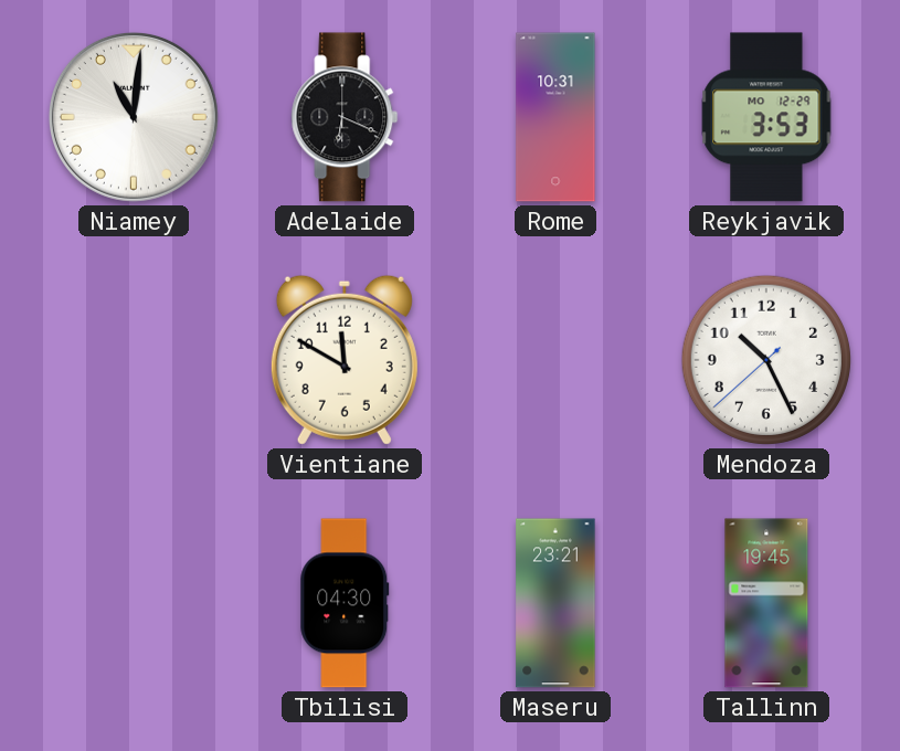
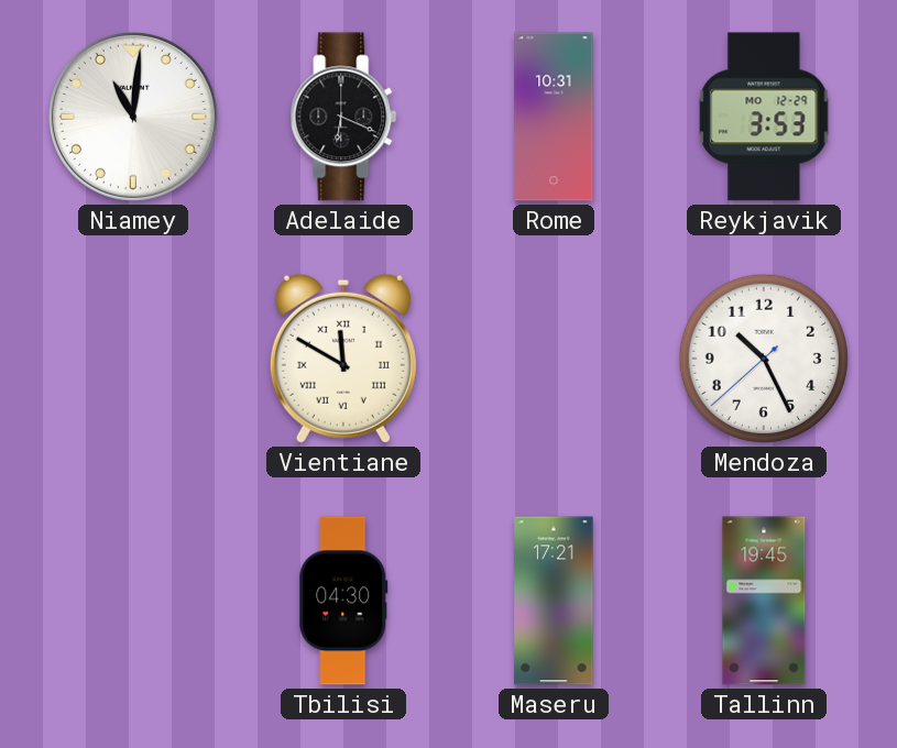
Vientiane numerals: Arabic -> Roman (343, 359)
Maseru: 23:21 -> 17:21 (554, 601)
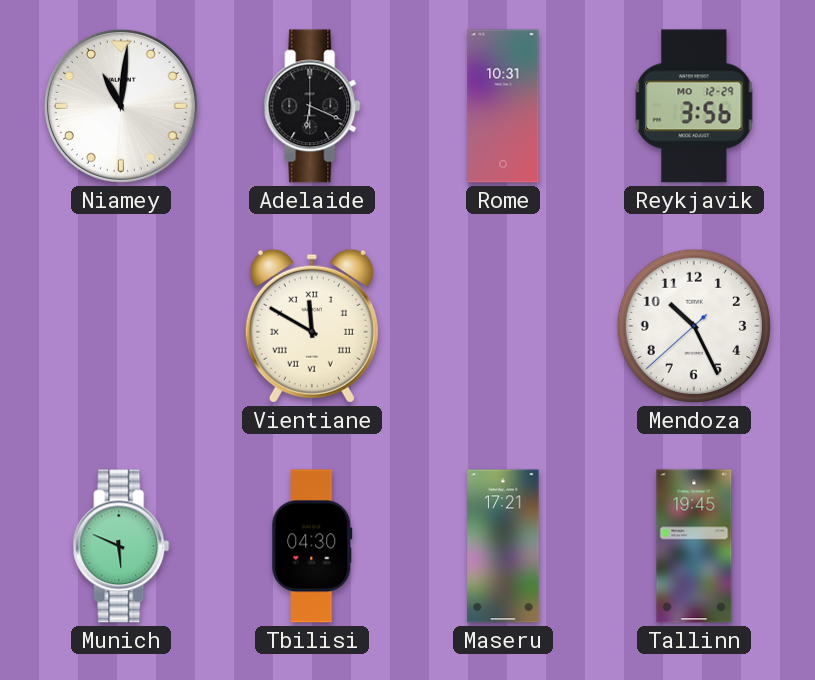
Reykjavik: 3:53 -> 3:56 (694, 106)
Munich: none -> 5:49 (121, 546)
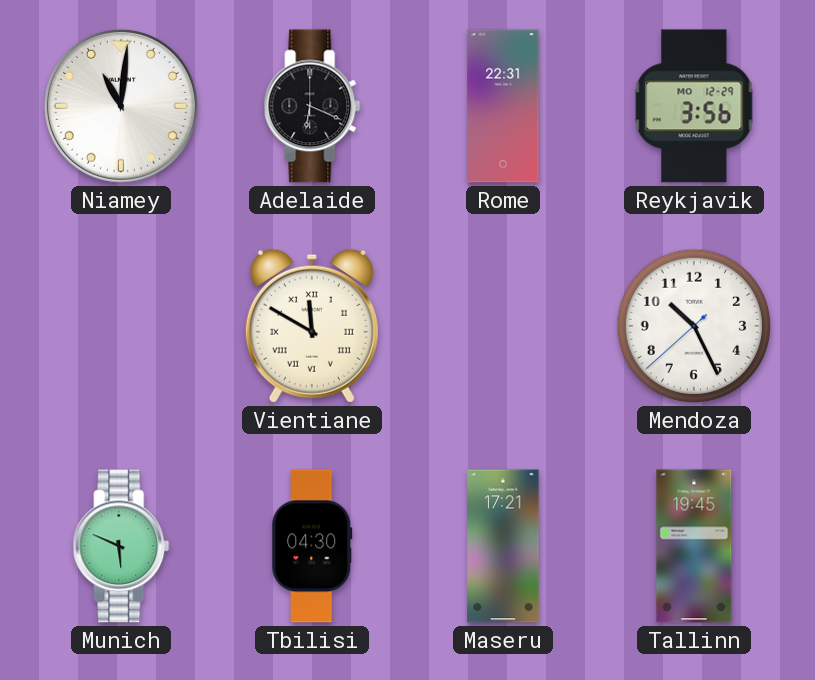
Rome: 10:31 -> 22:31 (503, 106)
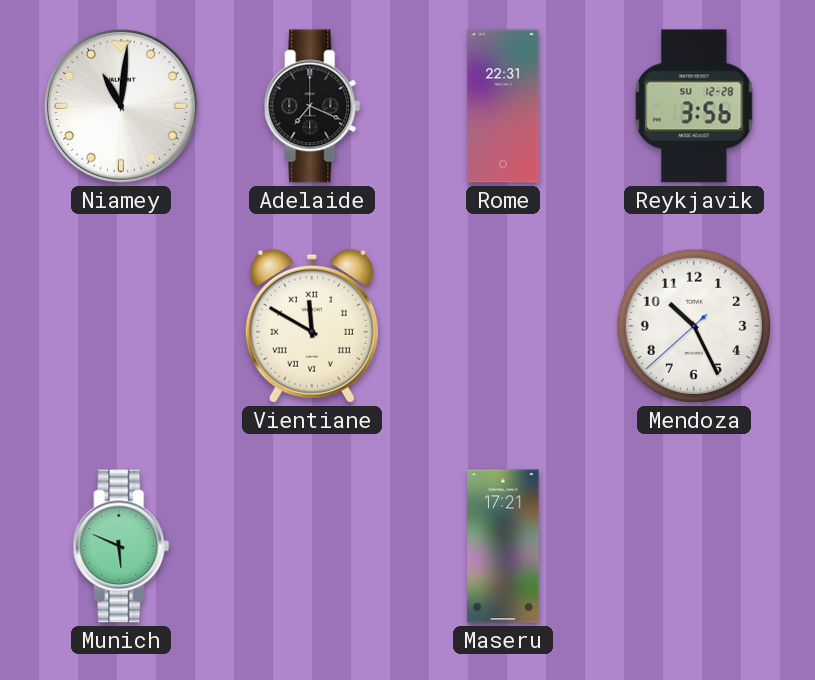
Adelaide: 6:19 -> 7:19 (312, 106)
Reykjavik date: MO 12-29 -> SU 12-28 (694, 106)
Tbilisi: 04:30 -> none (312, 546)
Tallinn: 19:45 -> none (694, 546)
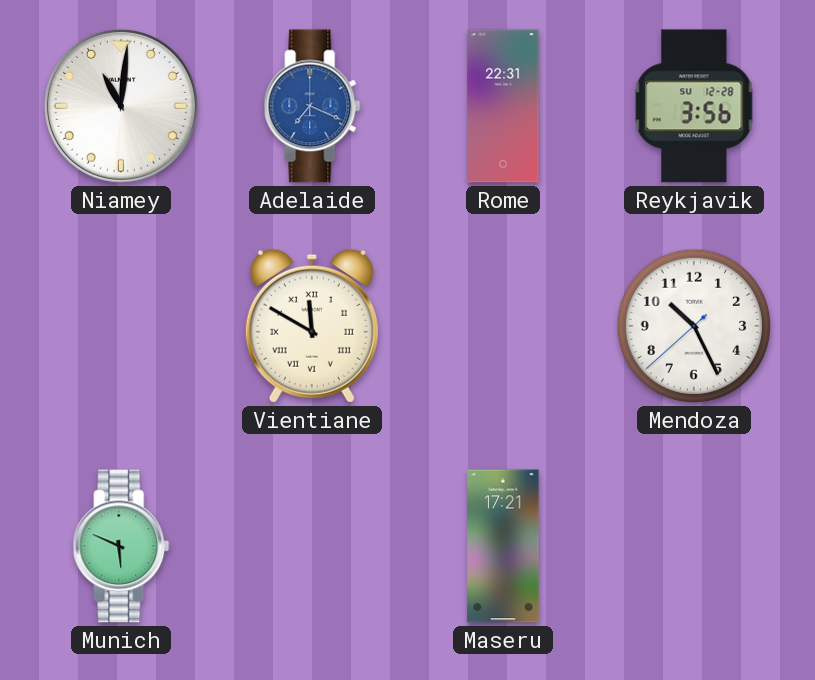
Adelaide dial: black -> blue (312, 106)
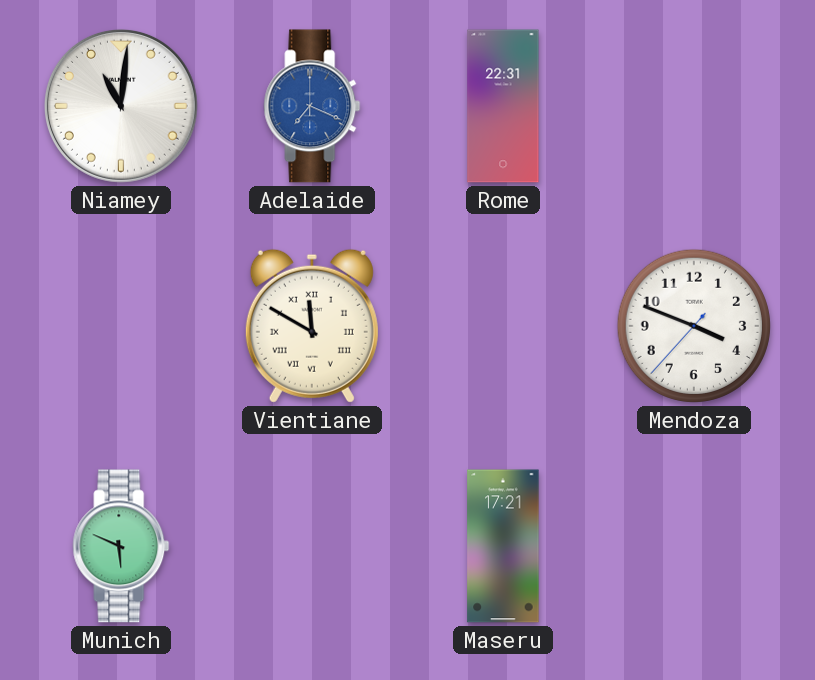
Reykjavik: 3:56 -> none (694, 106)
Mendoza: 10:25 -> 3:48 (694, 326)
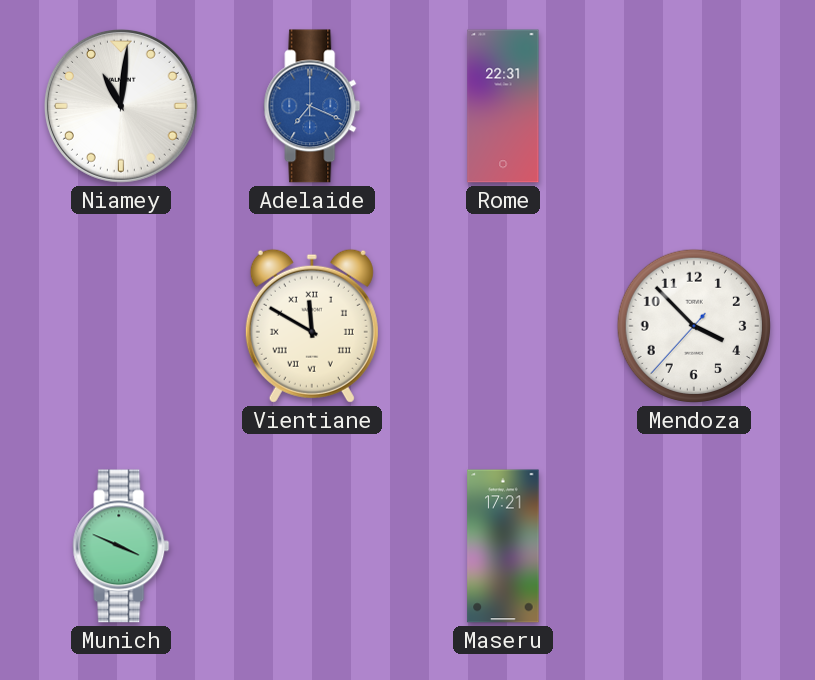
Mendoza: 3:48 -> 3:52 (694, 326)
Munich: 5:49 -> 3:49 (121, 546)
